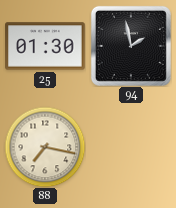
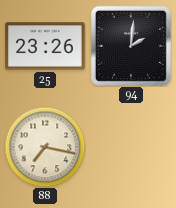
25: 01:30 -> 23:26 (45, 46)
94: 1:58 -> 2:01 (131, 46)
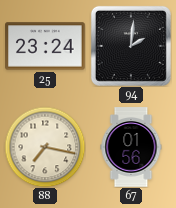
25: 23:26 -> 23:24 (45, 46)
67: none -> 01:56 (131, 147)
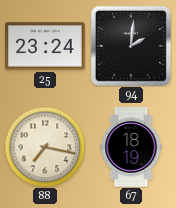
67: 01:56 -> 18:19 (131, 147)
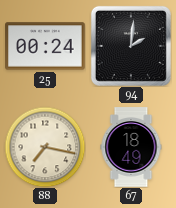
25: 23:24 -> 00:24 (45, 46)
67: 18:19 -> 18:49 (131, 147)
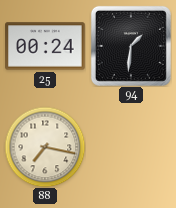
94: 2:01 -> 1:31 (131, 46)
67: 18:49 -> none (131, 147)
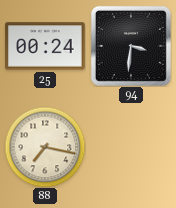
94: 1:31 -> 3:31 (131, 46)
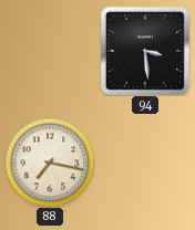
25: 00:24 -> none (45, 46)
94: 3:31 -> 3:29 (145, 51)
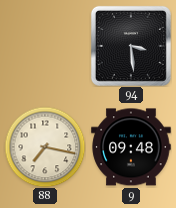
9: none -> 09:48 (131, 147)
